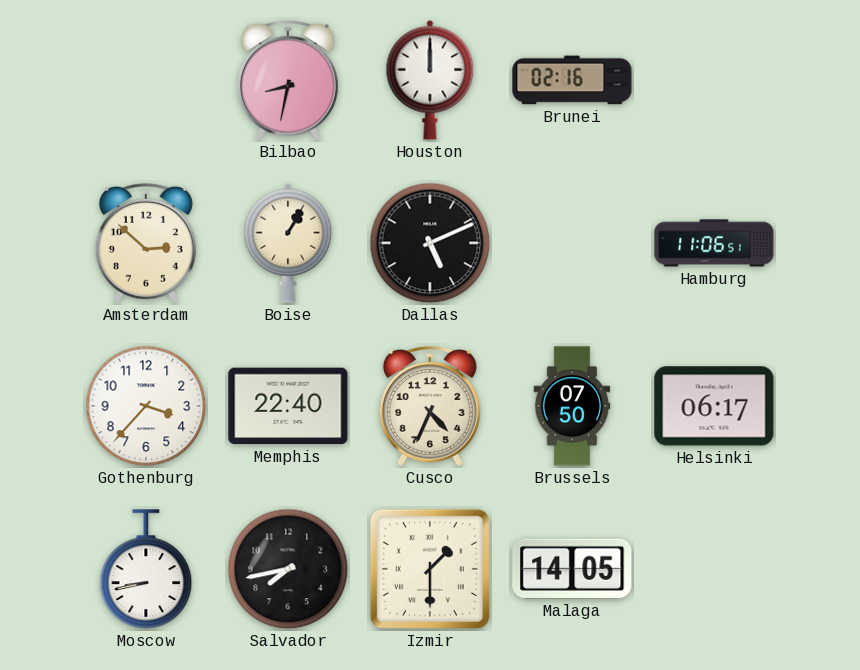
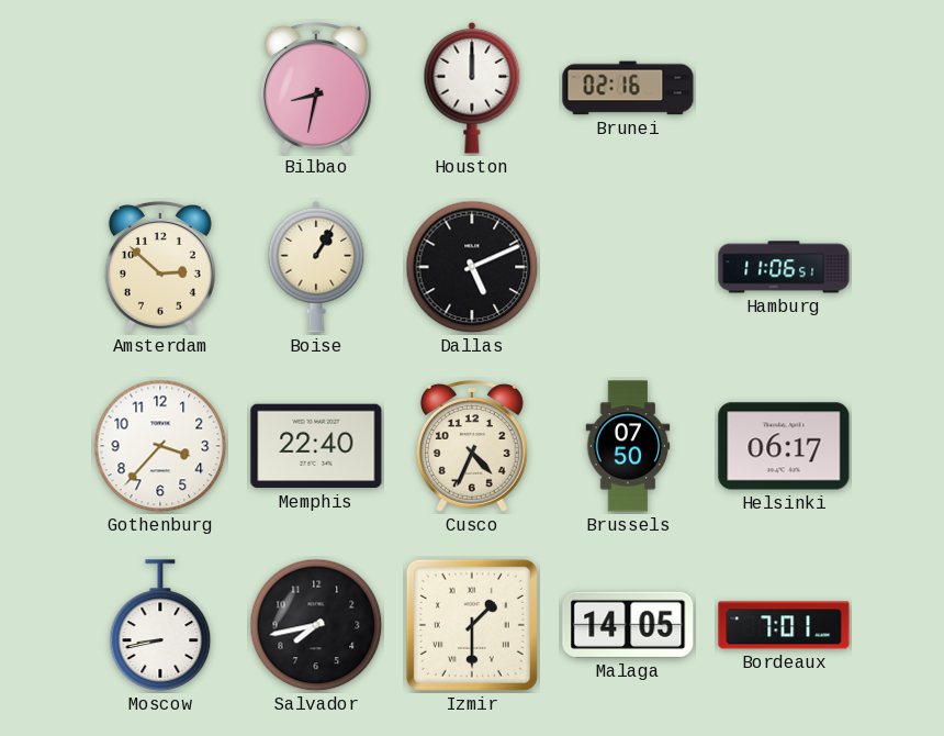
Bordeaux: none -> 7:01 (784, 625)
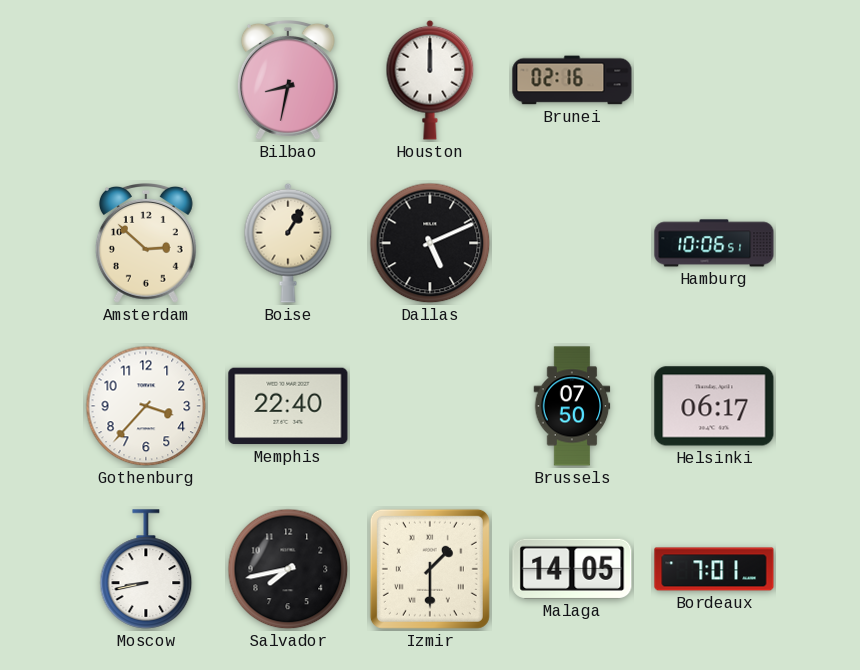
Hamburg: 11:06 -> 10:06 (714, 243)
Cusco: 4:34 -> none (472, 447)
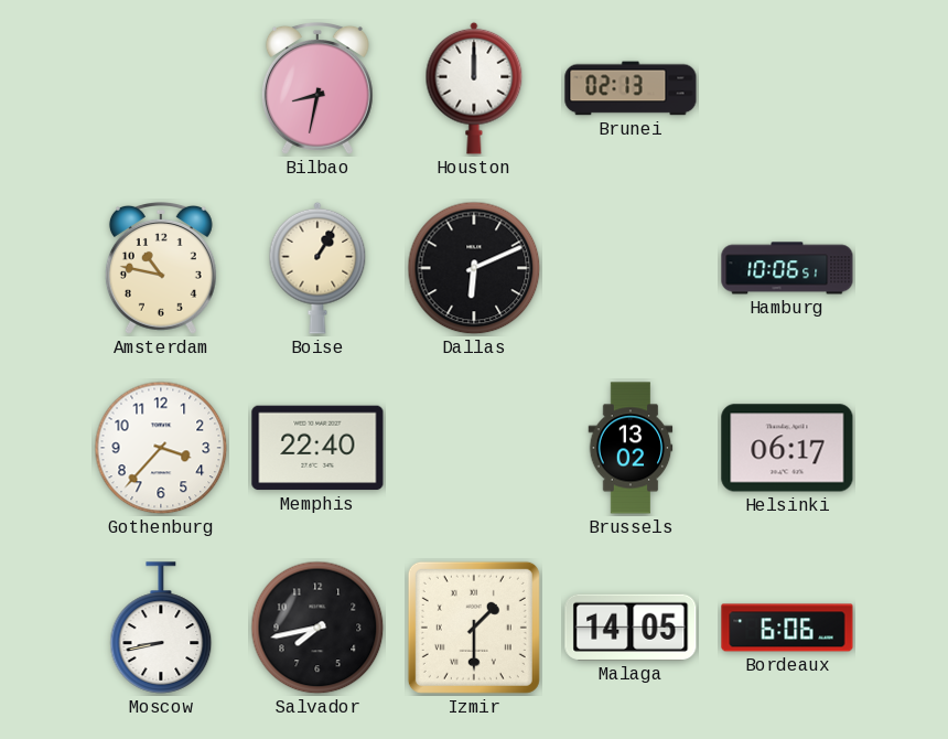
Brunei: 02:16 -> 02:13 (631, 88)
Amsterdam: 2:52 -> 10:47 (161, 269)
Dallas: 5:11 -> 6:11 (474, 268)
Brussels: 07:50 -> 13:02 (631, 448)
Bordeaux: 7:01 -> 6:06 (787, 628)
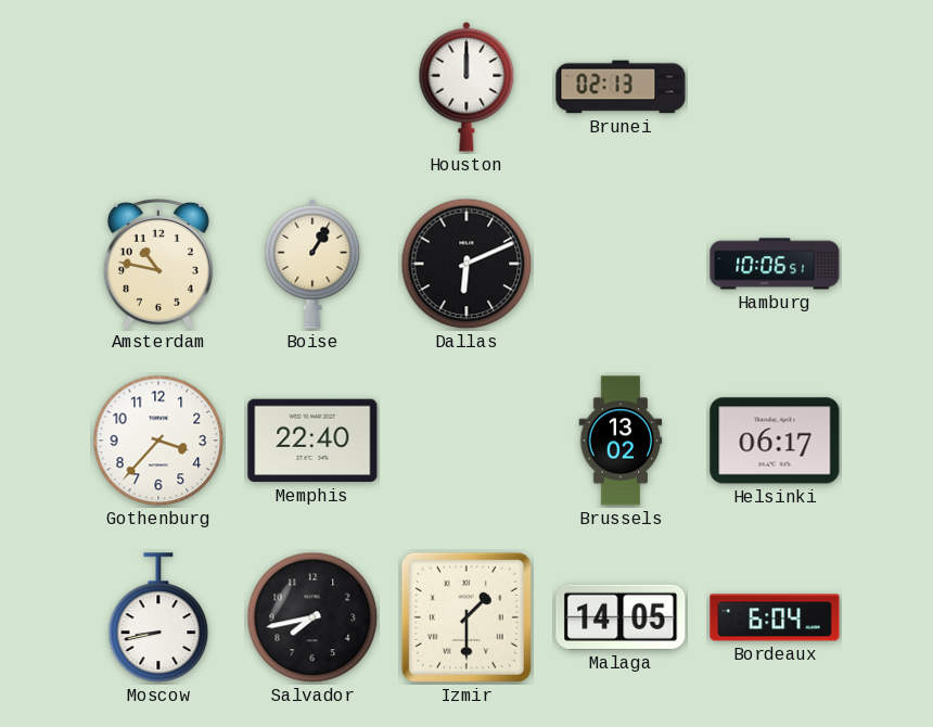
Bilbao: 8:32 -> none (317, 89)
Bordeaux: 6:06 -> 6:04 (775, 617)
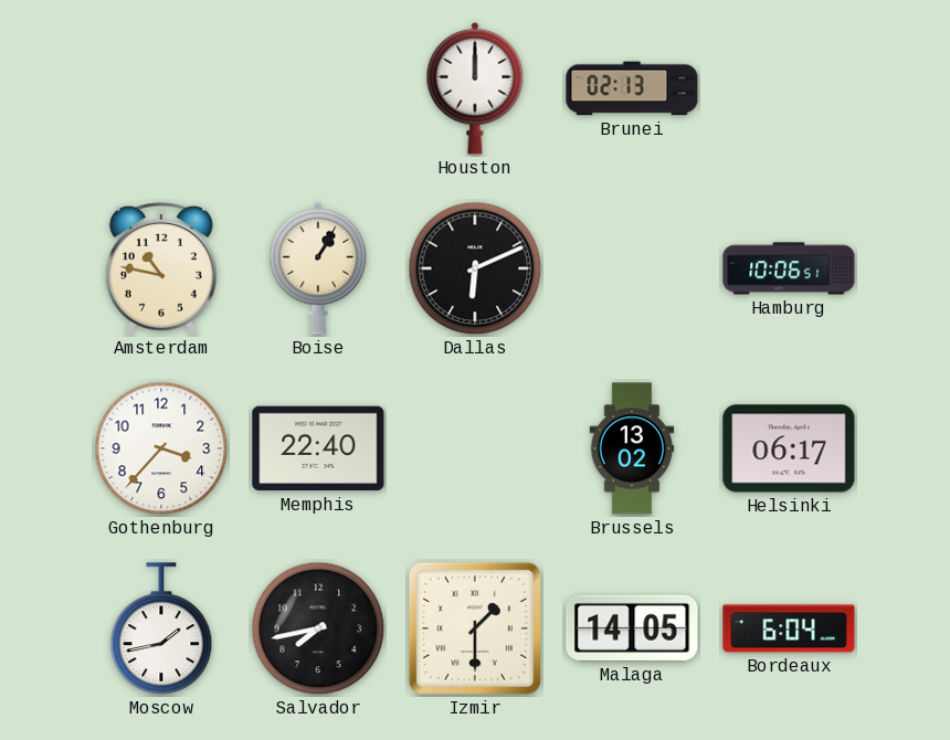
Moscow: 8:43 -> 1:43 (161, 628)
